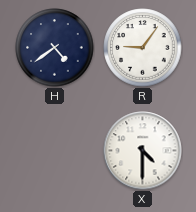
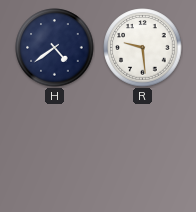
R: 9:06 -> 9:29 (143, 48)
X: 4:30 -> none (143, 151)
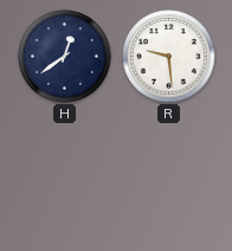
H: 4:39 -> 12:39 (65, 57)
